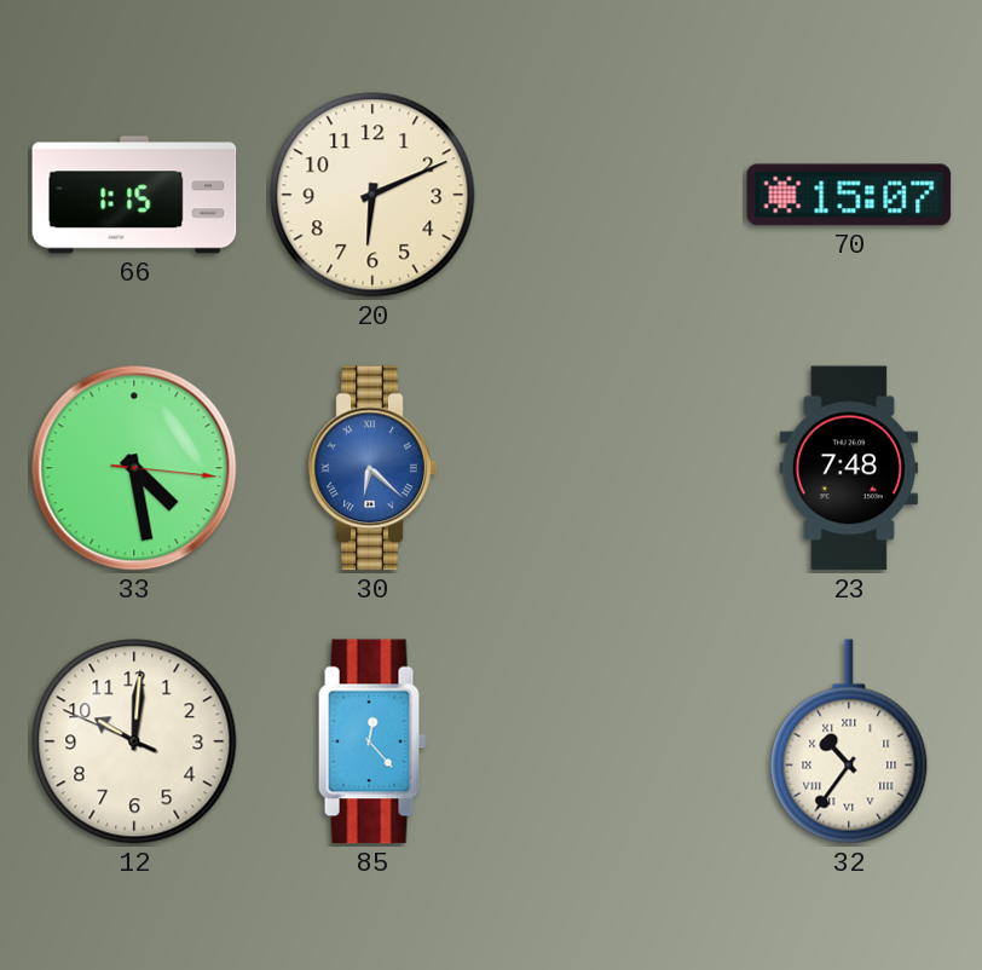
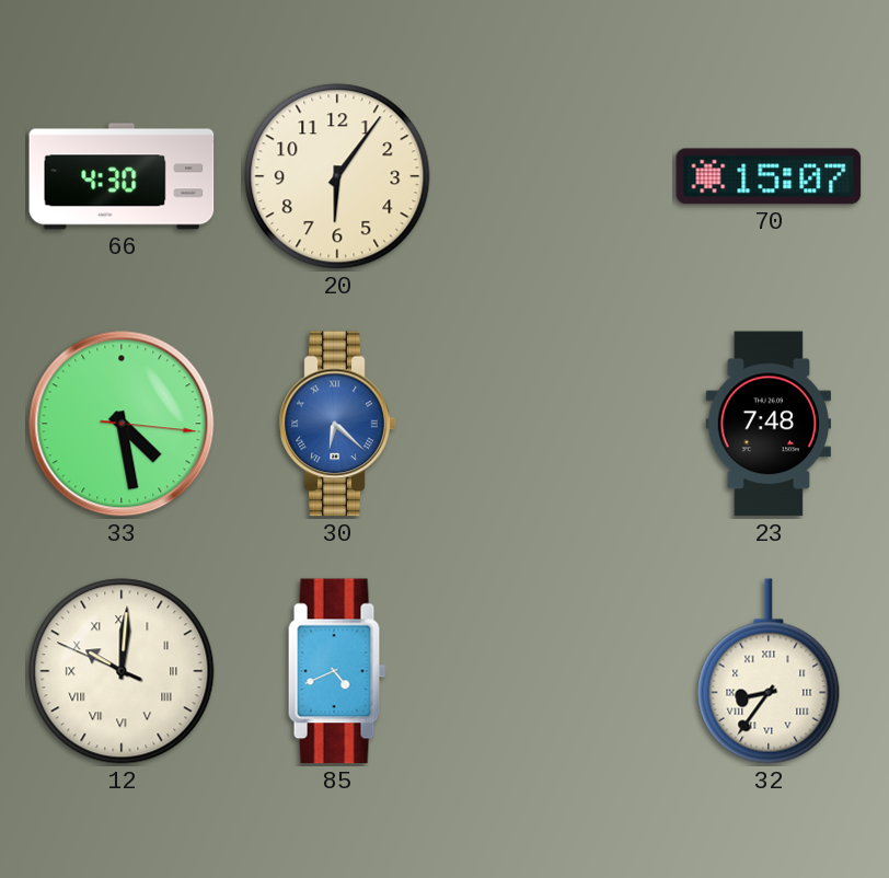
66: 1:15 -> 4:30 (122, 176)
20: 6:11 -> 6:06 (337, 176)
12 numerals: Arabic -> Roman (122, 671)
85: 12:23 -> 4:41 (337, 671)
32: 10:36 -> 8:36 (769, 671)
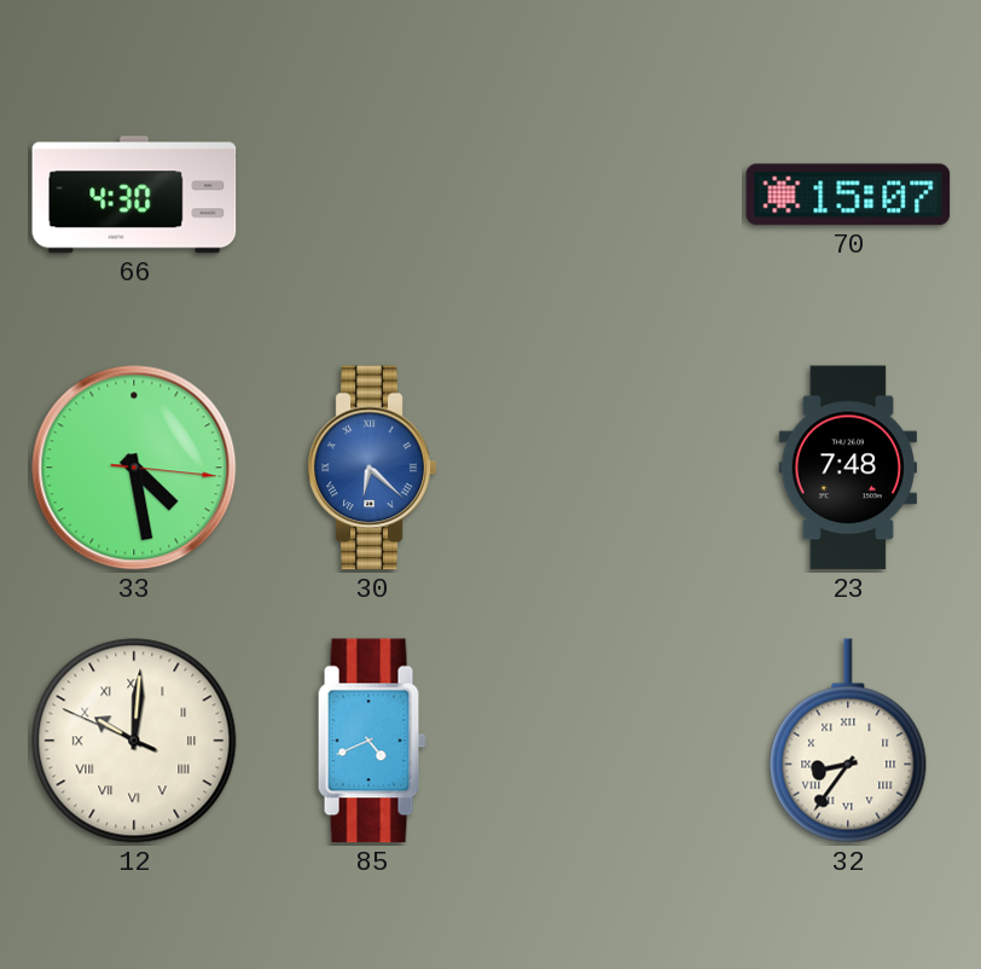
20: 6:06 -> none (337, 176)
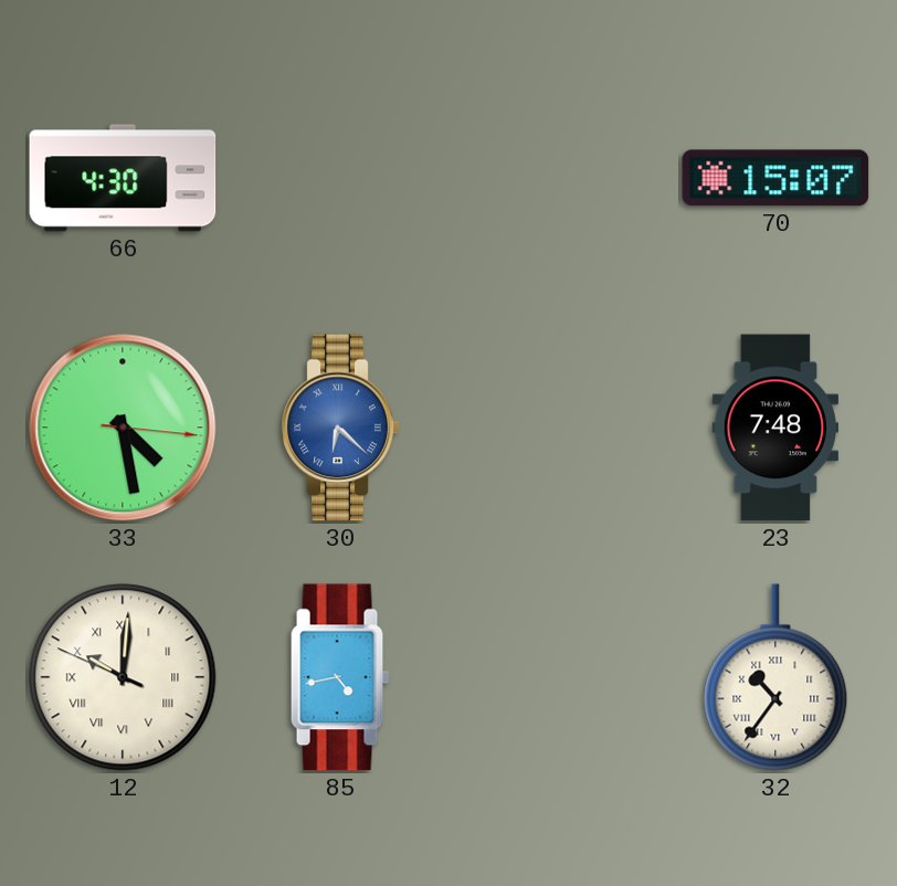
85: 4:41 -> 4:43 (340, 677)
32: 8:36 -> 10:36 (775, 677)
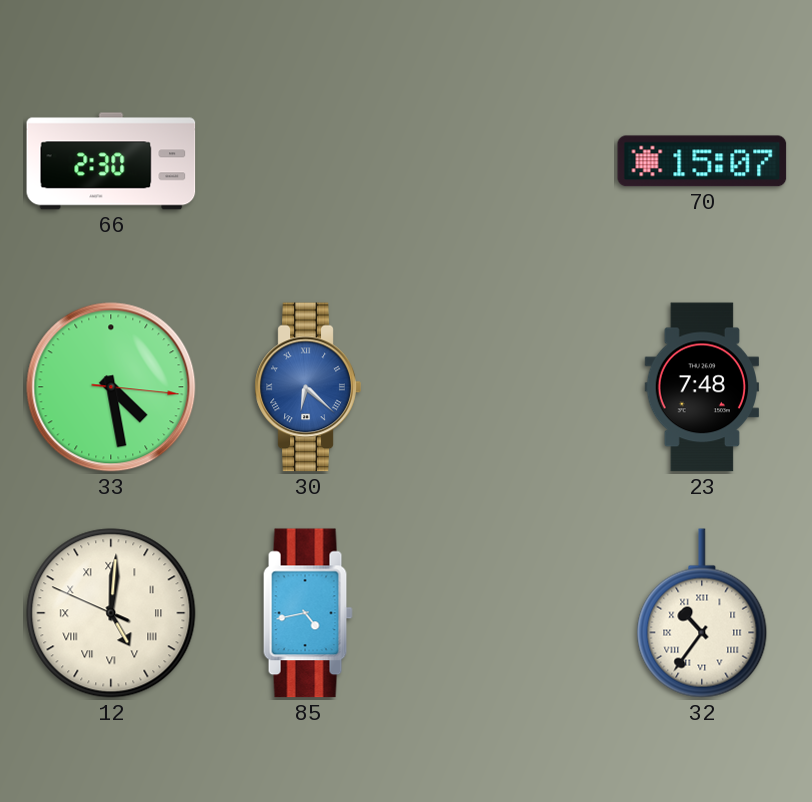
66: 4:30 -> 2:30 (111, 161)
12: 10:00 -> 5:00 (111, 613)
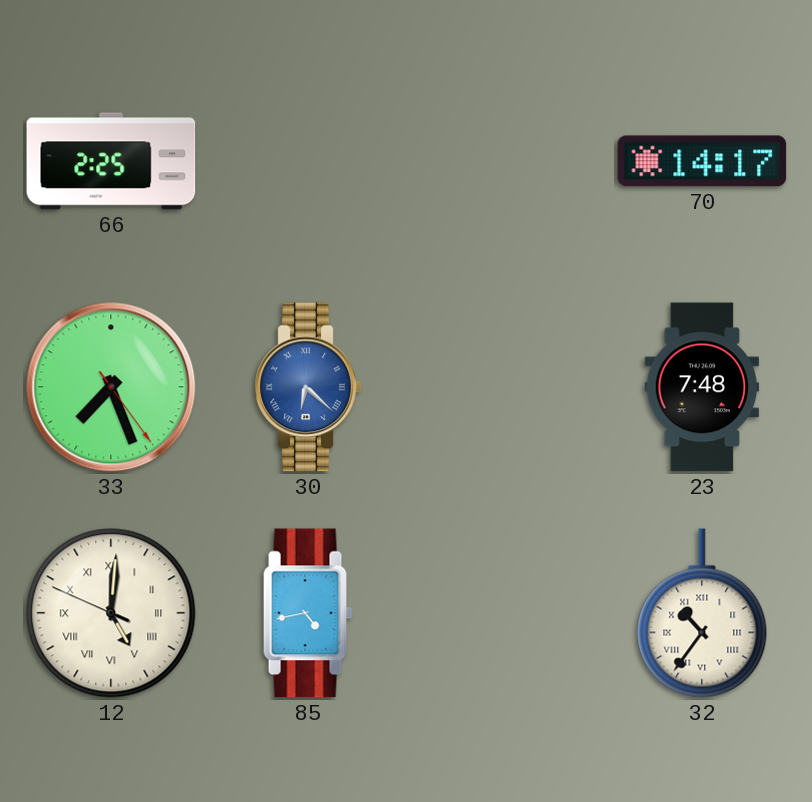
66: 2:30 -> 2:25 (111, 161)
70: 15:07 -> 14:17 (702, 161)
33: 4:28 -> 7:26 (111, 387)
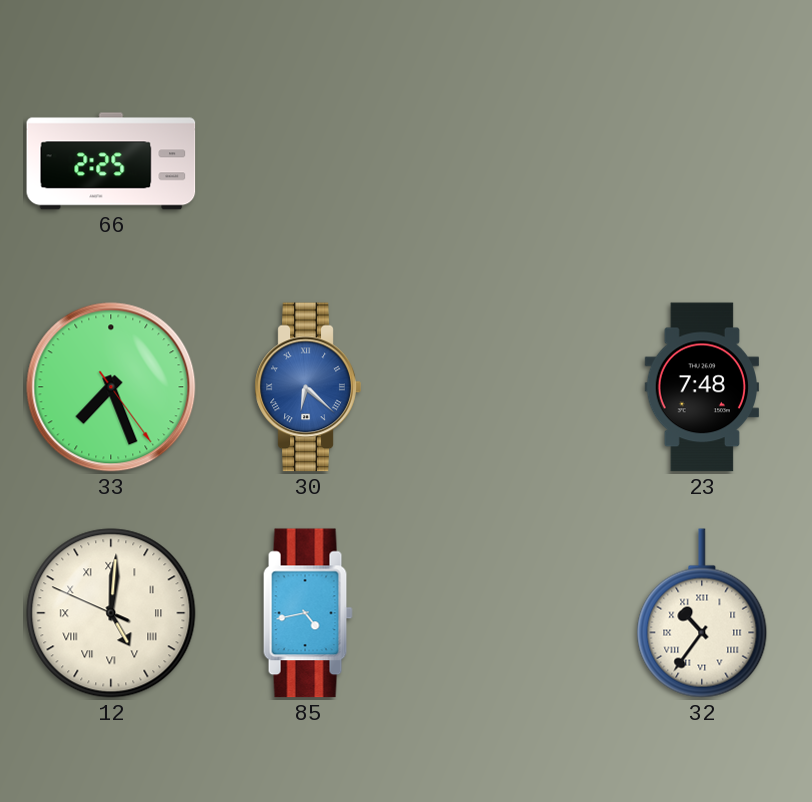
70: 14:17 -> none (702, 161)
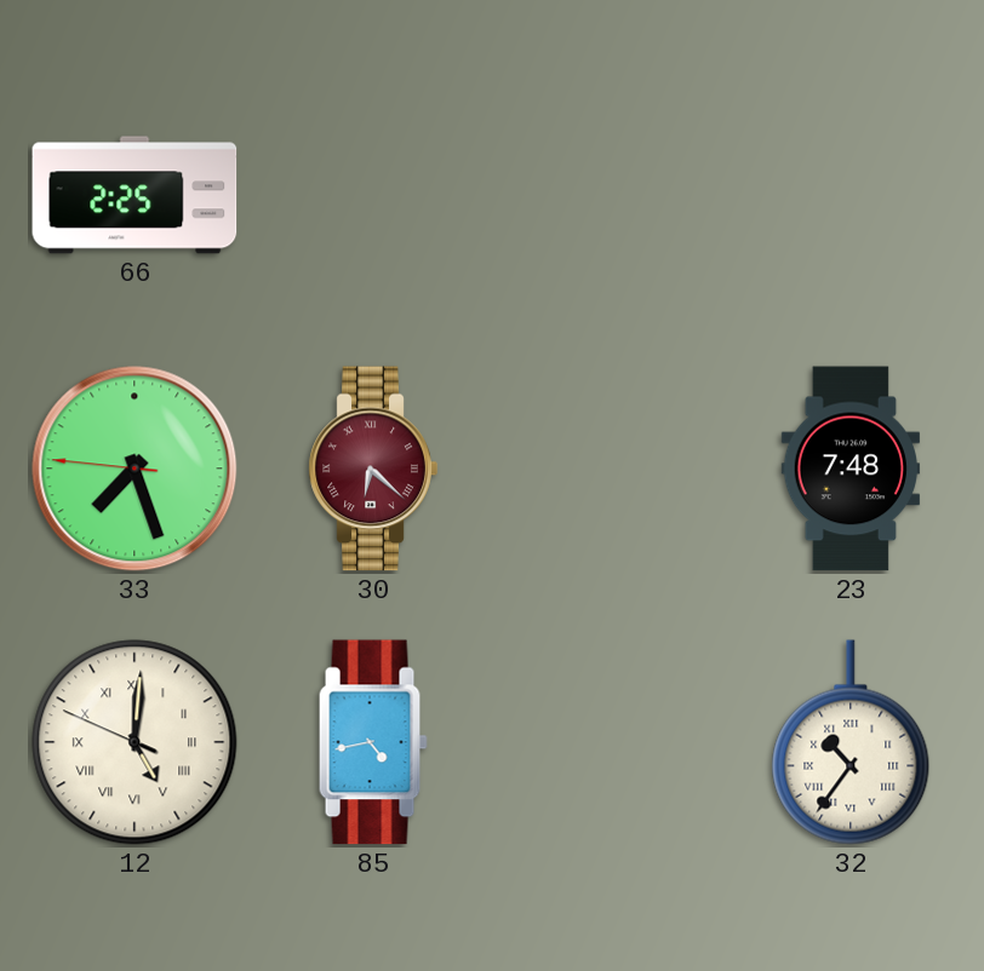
33: 7:26:24 -> 7:26:46 (135, 469)
30 dial: blue -> burgundy (373, 469)
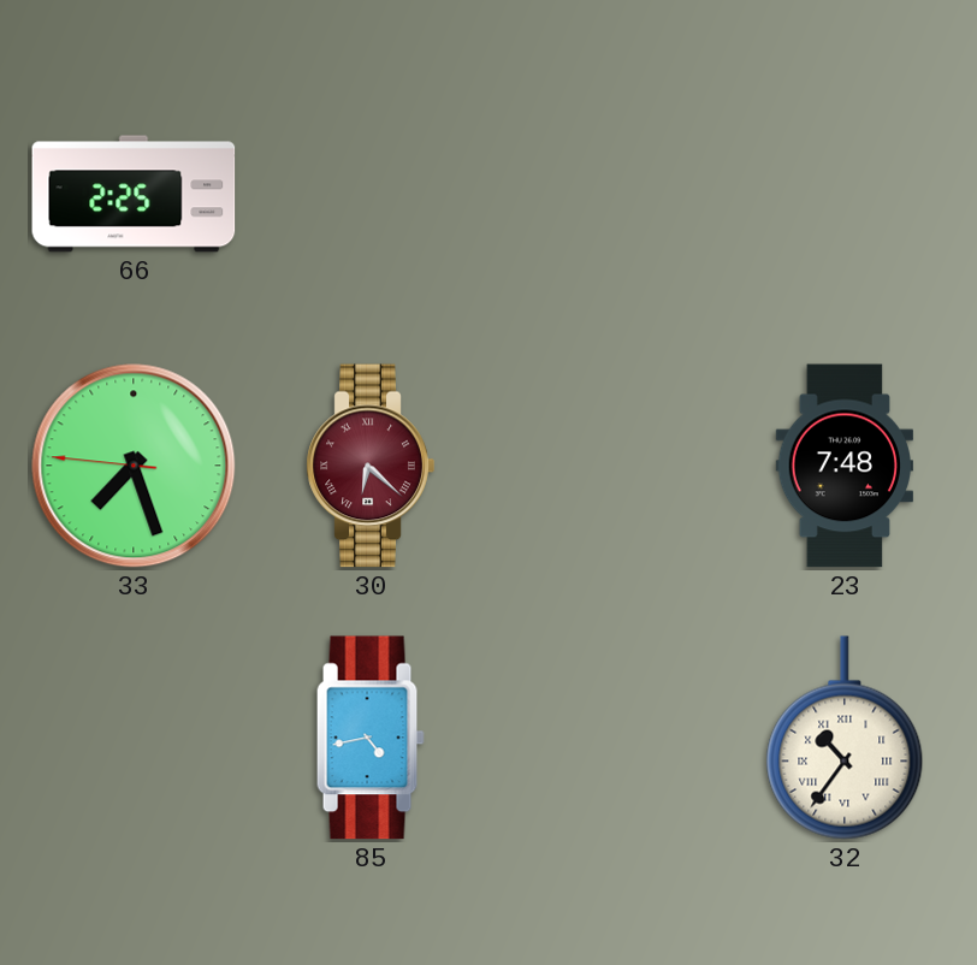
12: 5:00 -> none (135, 742)
